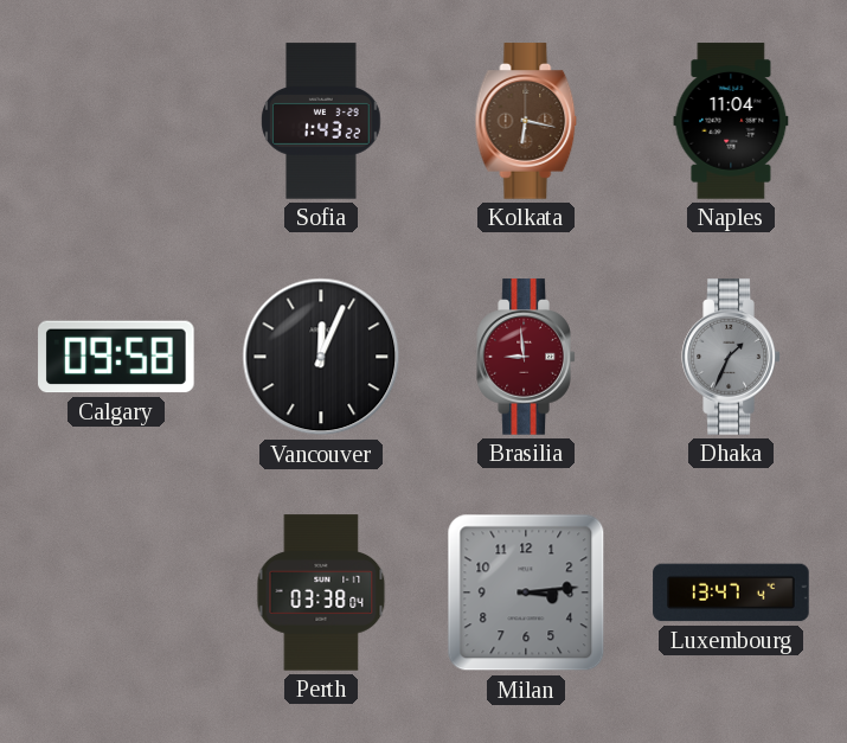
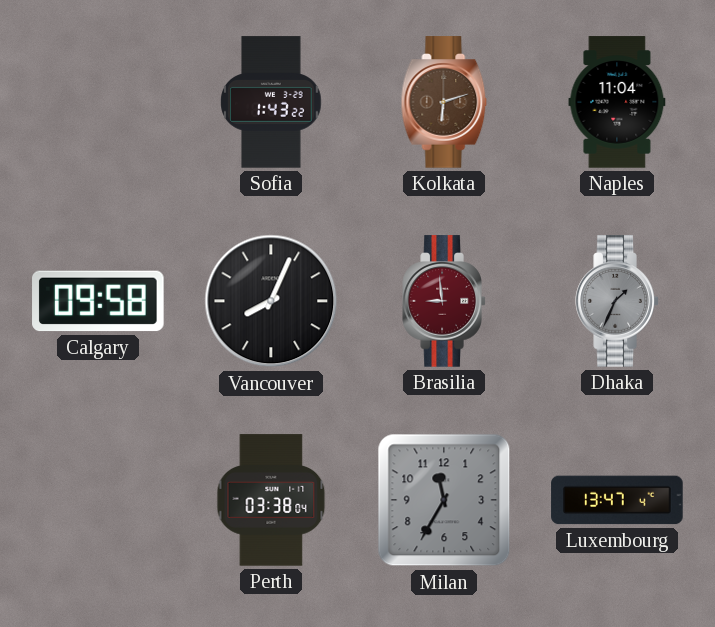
Kolkata: 6:17 -> 6:12 (444, 102)
Vancouver: 12:04 -> 8:04 (271, 301)
Milan: 3:14 -> 11:35 (444, 500)
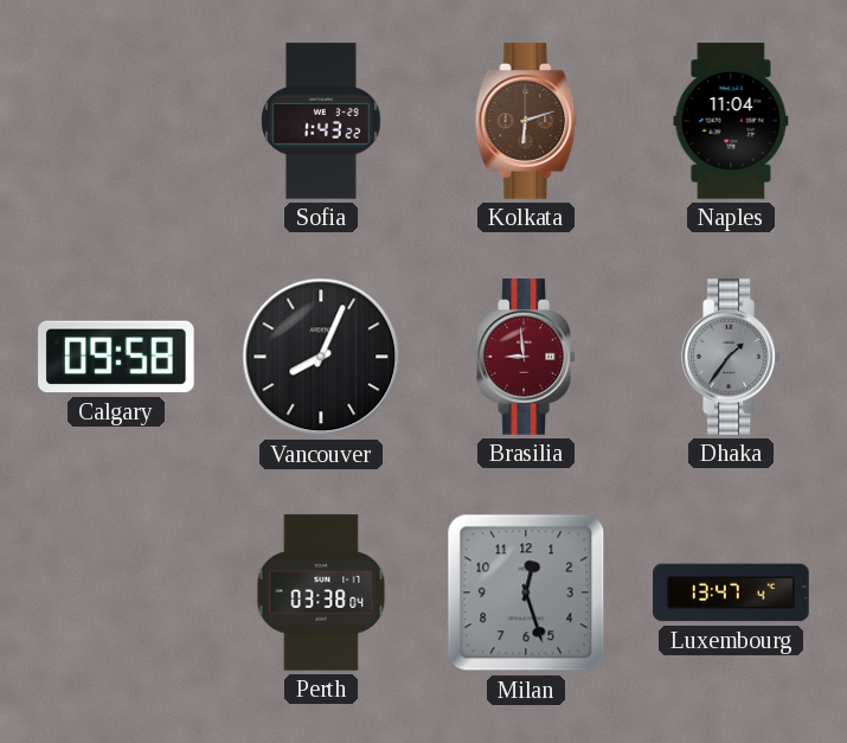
Dhaka: 1:34 -> 1:36 (731, 357)
Milan: 11:35 -> 12:27 (526, 593)
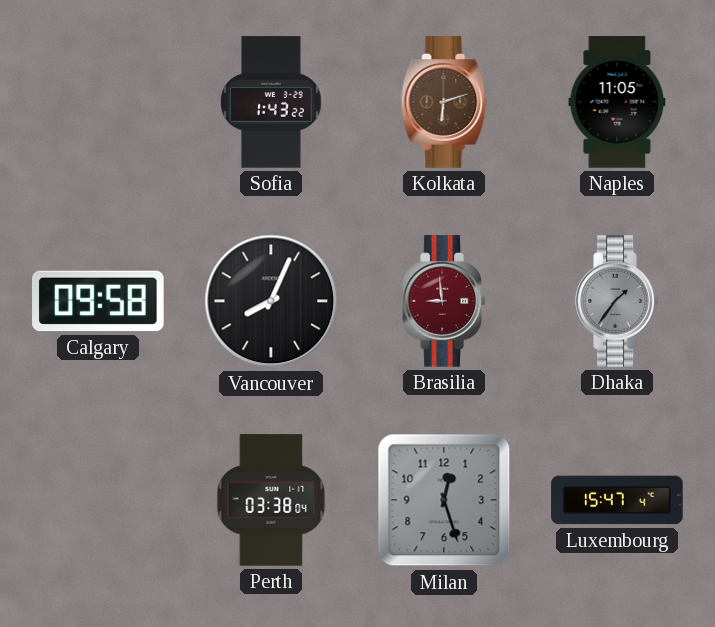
Naples: 11:04 -> 11:05 (617, 102)
Luxembourg: 13:47 -> 15:47 (617, 500)
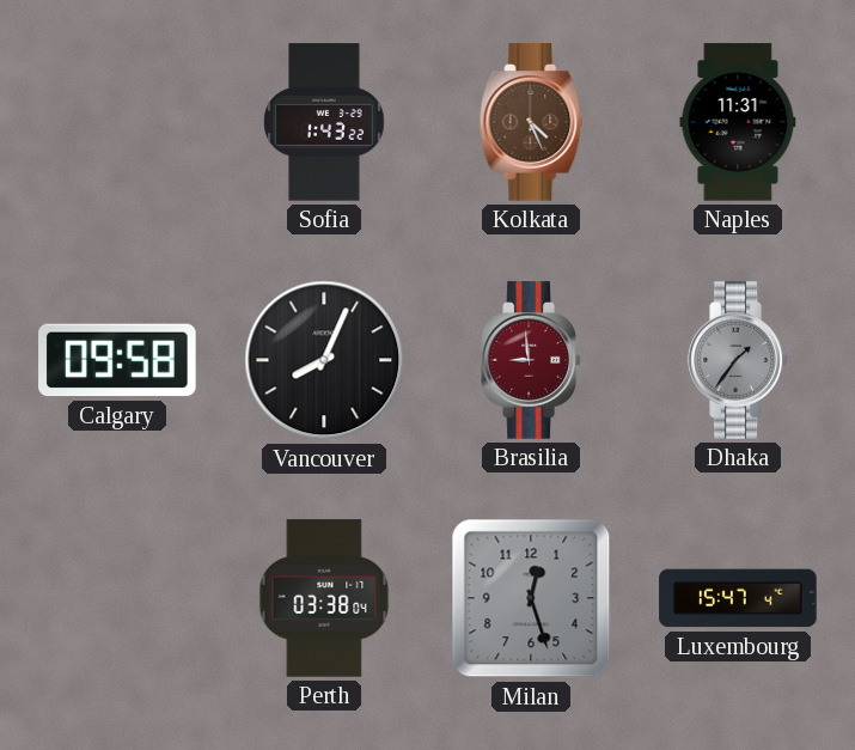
Kolkata: 6:12 -> 4:26 (531, 122)
Naples: 11:05 -> 11:31 (738, 122)
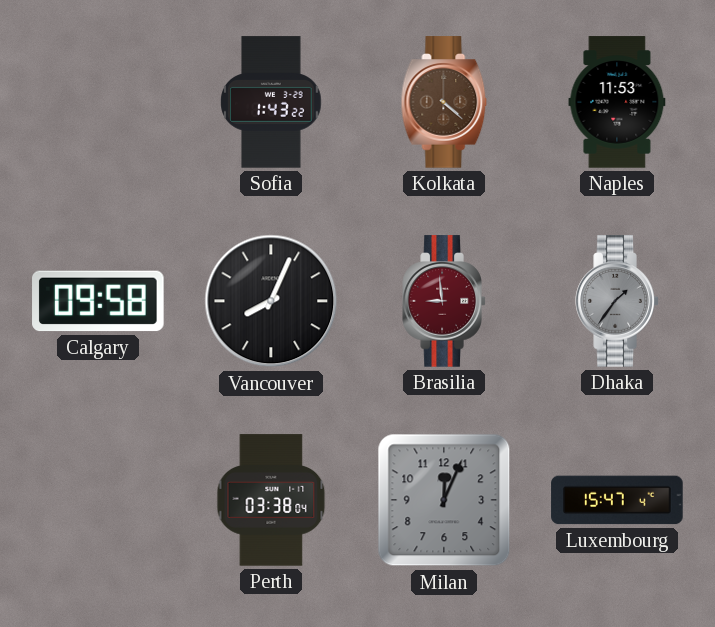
Kolkata: 4:26 -> 4:22 (444, 102)
Naples: 11:31 -> 11:53 (617, 102)
Milan: 12:27 -> 12:04 (444, 500)
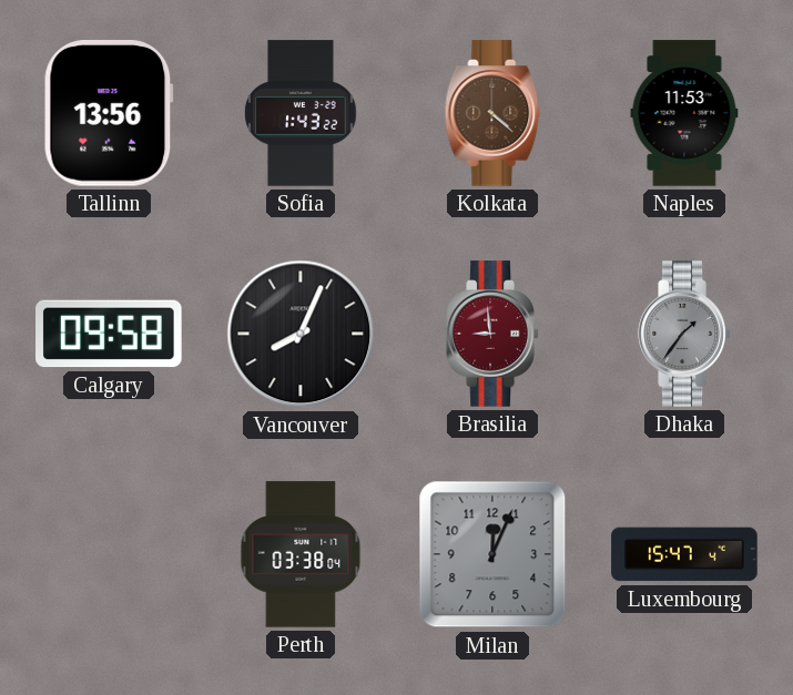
Tallinn: none -> 13:56 (109, 114)
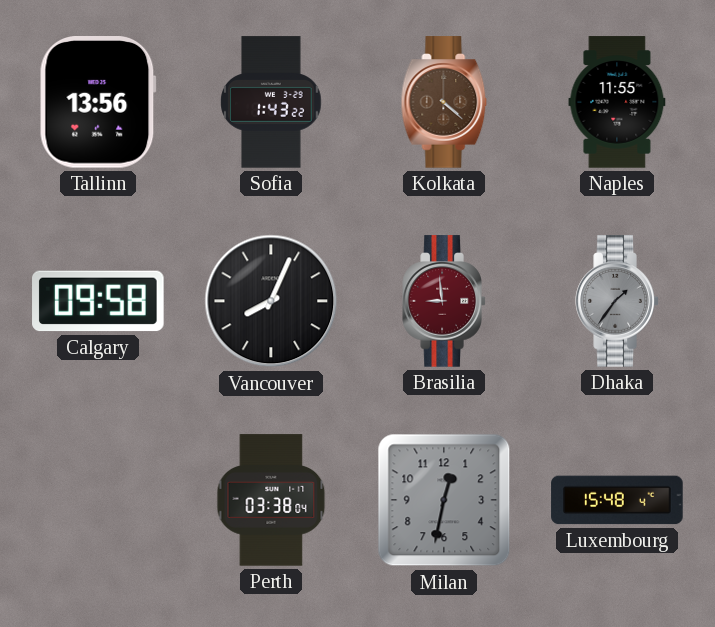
Naples: 11:53 -> 11:55 (617, 102)
Milan: 12:04 -> 12:32 (444, 500)
Luxembourg: 15:47 -> 15:48 (617, 500)
